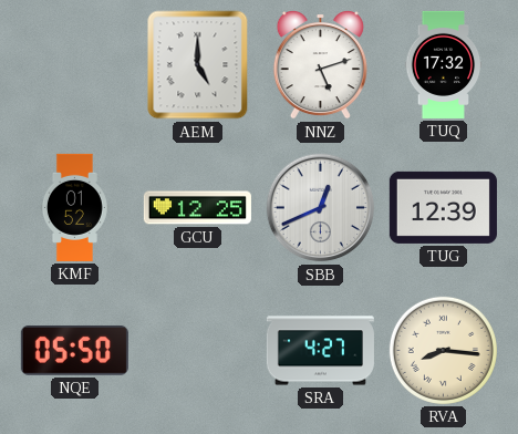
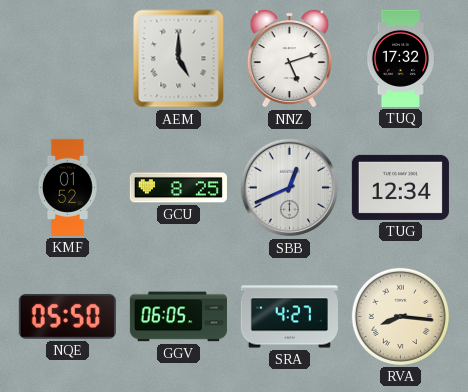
GCU: 12:25 -> 8:25 (178, 188)
TUG: 12:39 -> 12:34 (400, 187)
GGV: none -> 06:05 (178, 317)
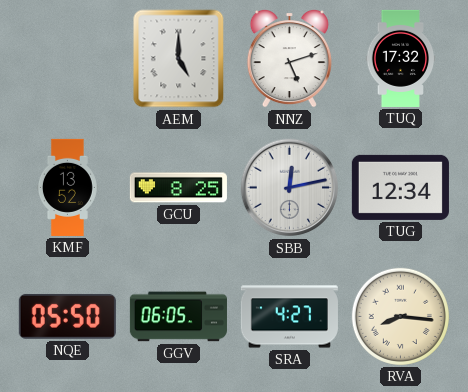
KMF: 01:52 -> 13:52 (67, 187)
SBB: 12:41 -> 12:13 (290, 188)
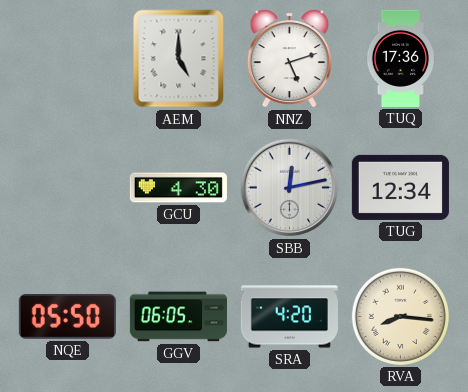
TUQ: 17:32 -> 17:36 (401, 58)
KMF: 13:52 -> none (67, 187)
GCU: 8:25 -> 4:30 (178, 188)
SRA: 4:27 -> 4:20 (289, 317)
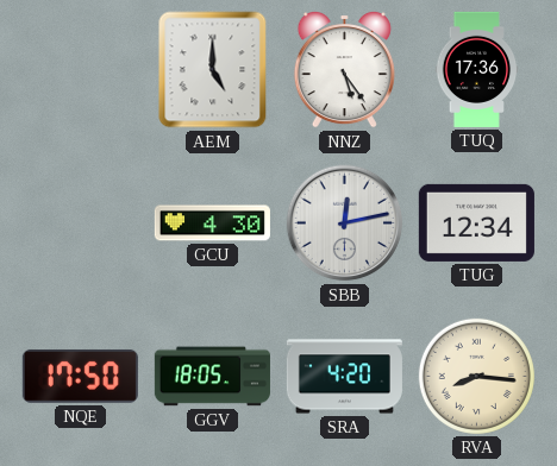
NNZ: 5:12 -> 5:24 (344, 69)
NQE: 05:50 -> 17:50 (80, 376)
GGV: 06:05 -> 18:05 (212, 377)
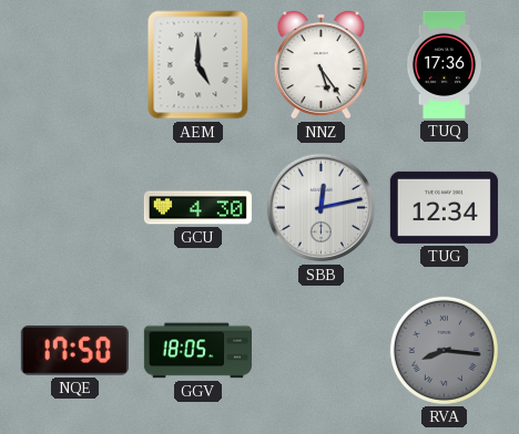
SRA: 4:20 -> none (344, 377)
RVA dial: cream -> grey (444, 350)
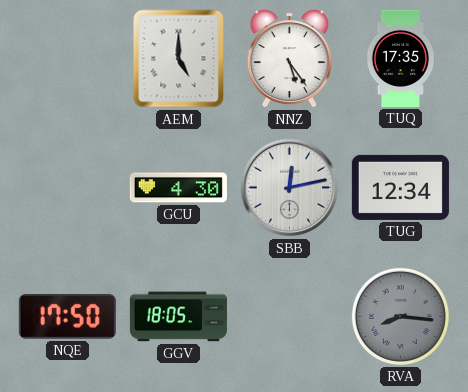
TUQ: 17:36 -> 17:35 (401, 58)
